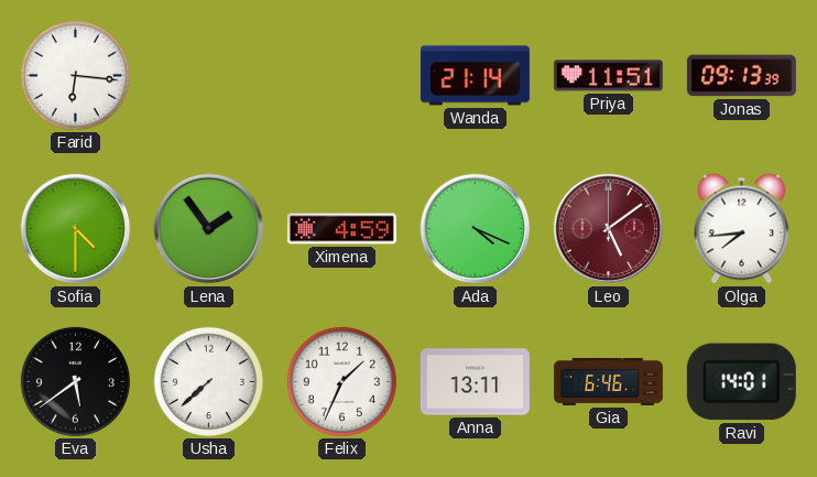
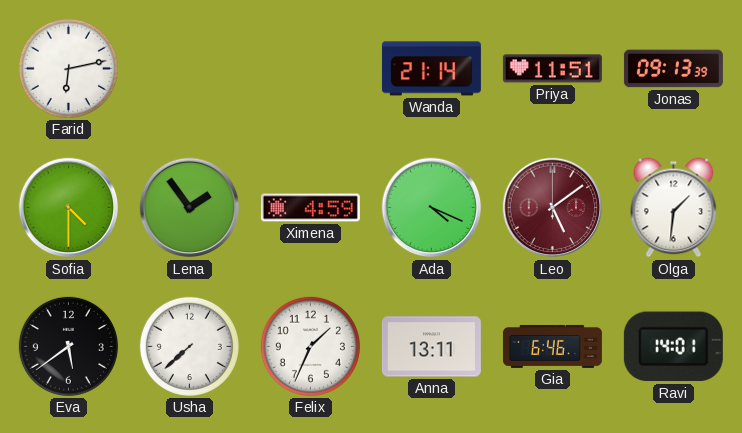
Farid: 6:16 -> 6:13 (68, 68)
Olga: 7:44 -> 1:31 (674, 208)
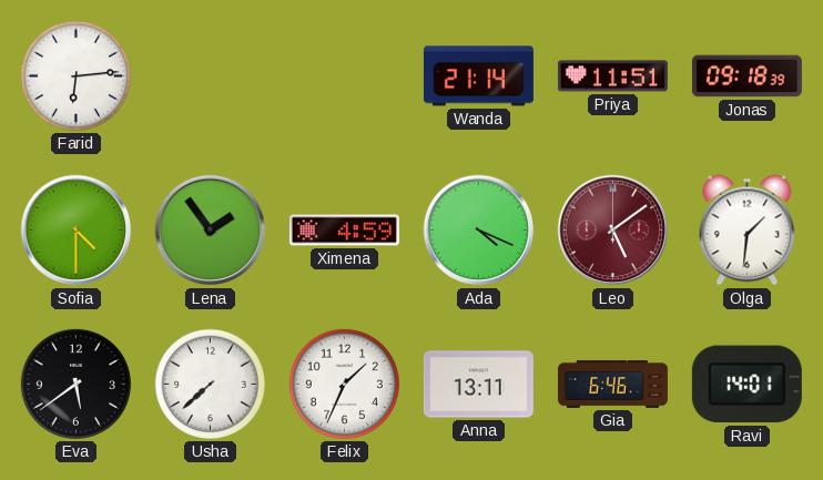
Farid: 6:13 -> 6:14 (75, 75)
Jonas: 09:13 -> 09:18 (746, 76)
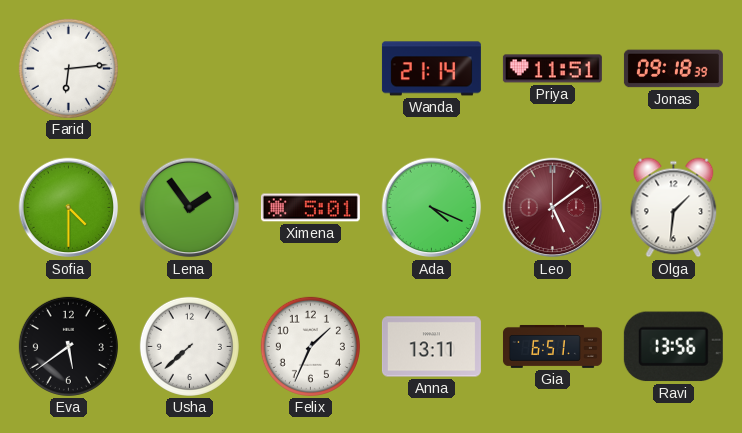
Ximena: 4:59 -> 5:01 (310, 208)
Gia: 6:46 -> 6:51 (552, 347)
Ravi: 14:01 -> 13:56 (673, 347)
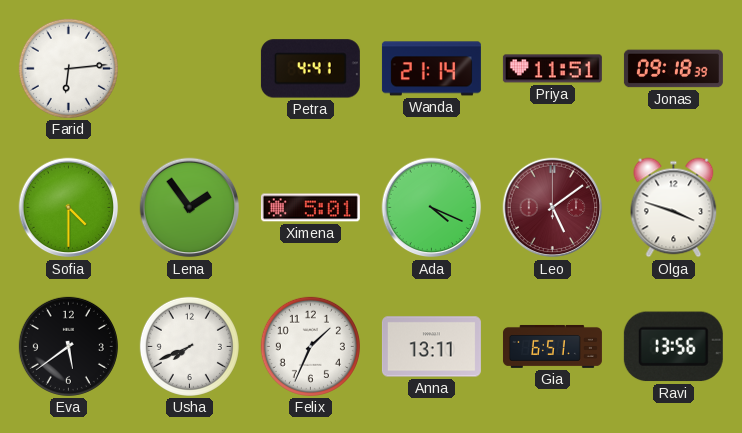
Petra: none -> 4:41 (310, 69)
Olga: 1:31 -> 3:48 (674, 208)
Usha: 7:38 -> 7:41 (189, 346)
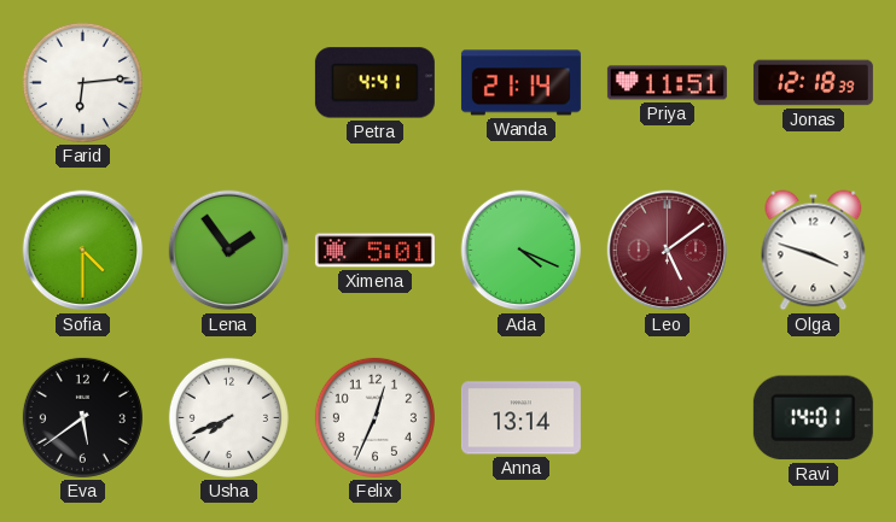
Jonas: 09:18 -> 12:18 (813, 83)
Felix: 1:34 -> 12:34 (374, 417)
Anna: 13:11 -> 13:14 (520, 418)
Gia: 6:51 -> none (552, 347)
Ravi: 13:56 -> 14:01 (813, 418)
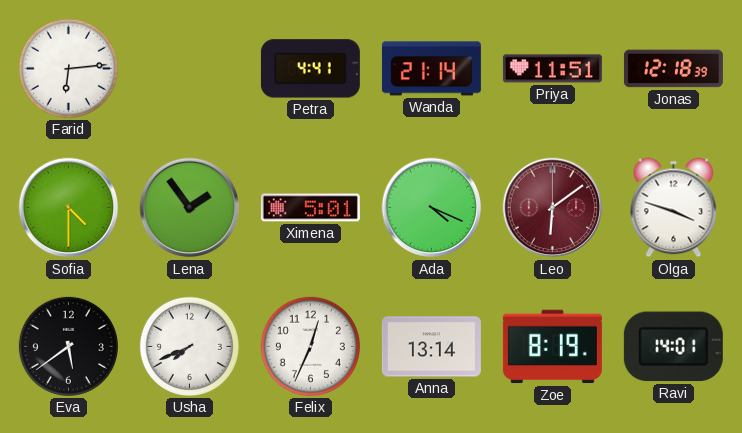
Leo: 5:09 -> 6:09 (553, 208)
Zoe: none -> 8:19 (552, 347)
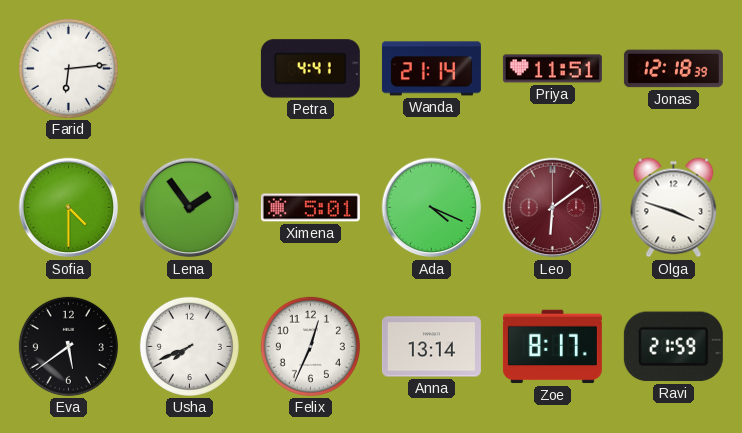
Zoe: 8:19 -> 8:17 (552, 347)
Ravi: 14:01 -> 21:59 (673, 347)
